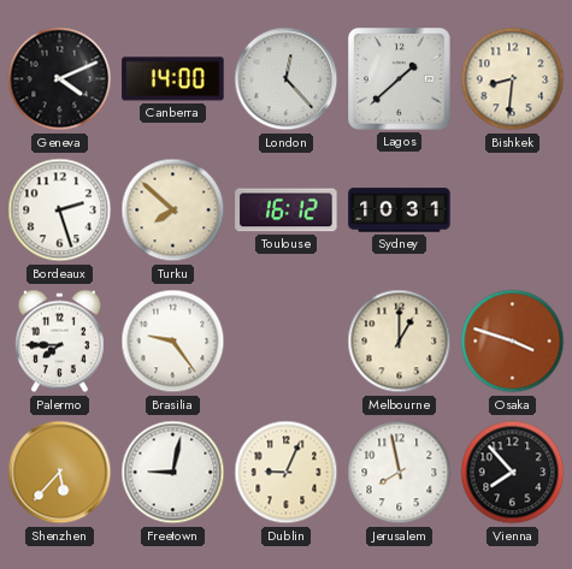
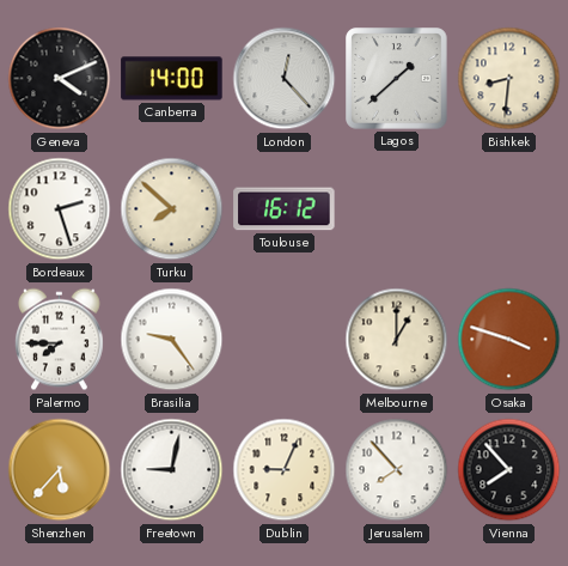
Sydney: 10:31 -> none (400, 211)
Jerusalem: 7:58 -> 7:53 (397, 470)
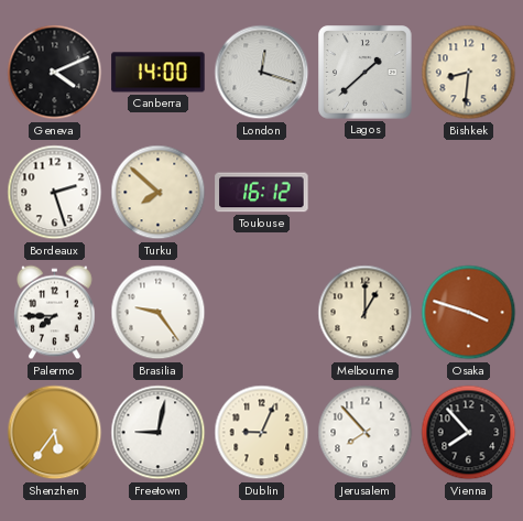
London: 12:23 -> 12:18 (262, 73)
Shenzhen: 5:37 -> 5:36 (55, 433)
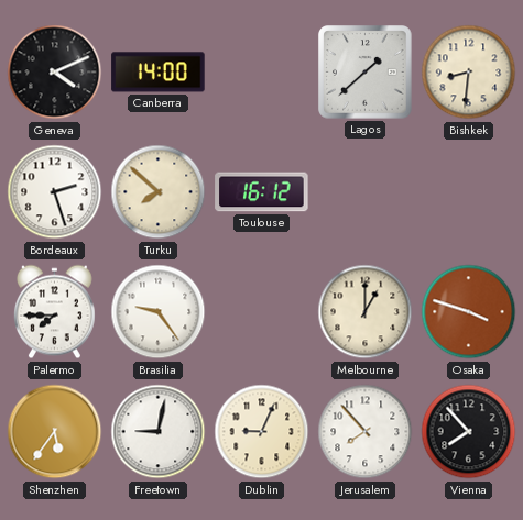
London: 12:18 -> none (262, 73)
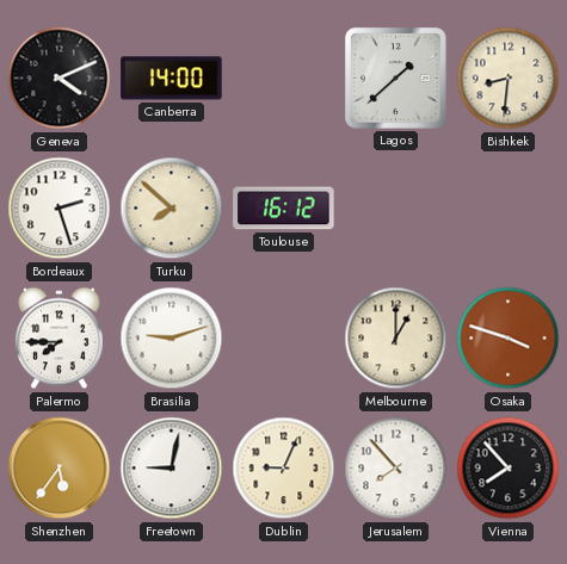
Brasilia: 9:24 -> 9:12 (172, 339)
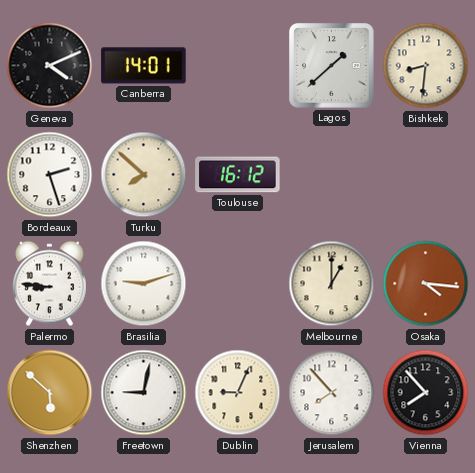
Canberra: 14:00 -> 14:01 (144, 66)
Palermo: 7:45 -> 8:46 (49, 284)
Osaka: 3:48 -> 4:16 (426, 284)
Shenzhen: 5:36 -> 5:52 (50, 393)
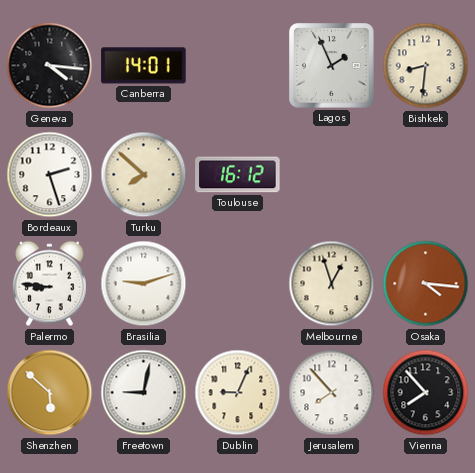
Geneva: 4:11 -> 4:16 (50, 66)
Lagos: 1:38 -> 1:56 (332, 66)
Melbourne: 1:00 -> 12:57 (332, 284)
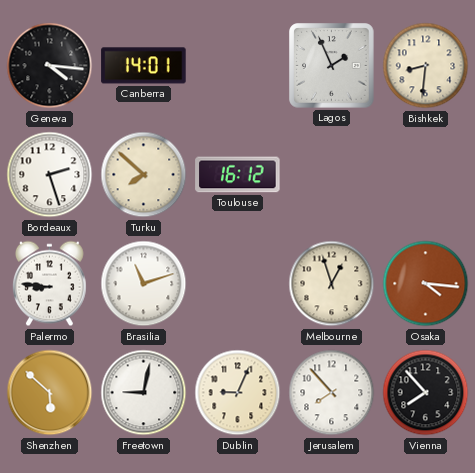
Brasilia: 9:12 -> 11:12 (144, 284)
